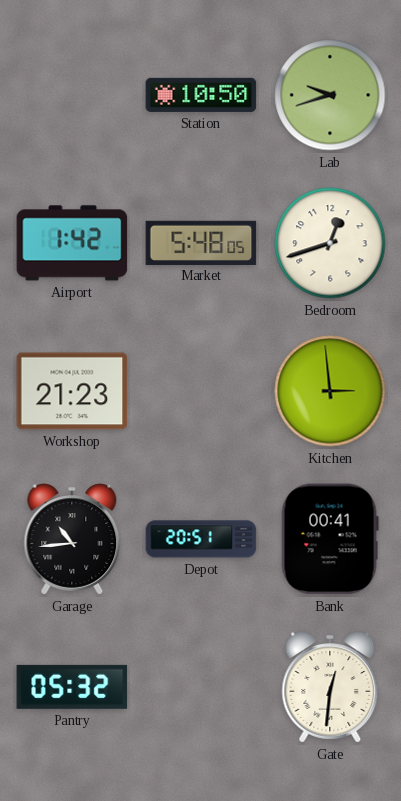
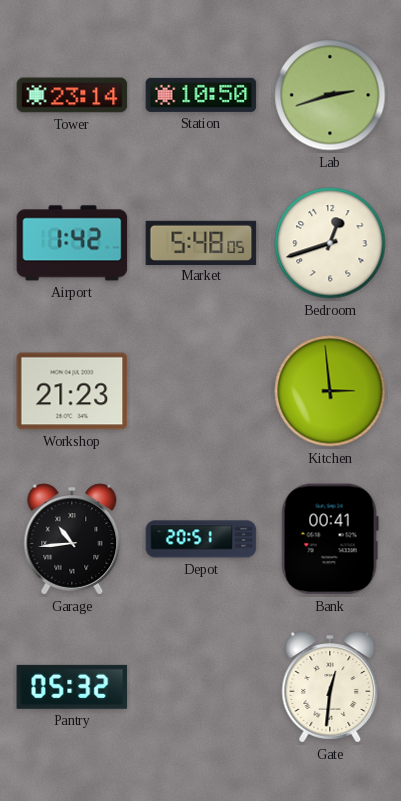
Tower: none -> 23:14 (72, 95)
Lab: 9:42 -> 2:42 (330, 95)
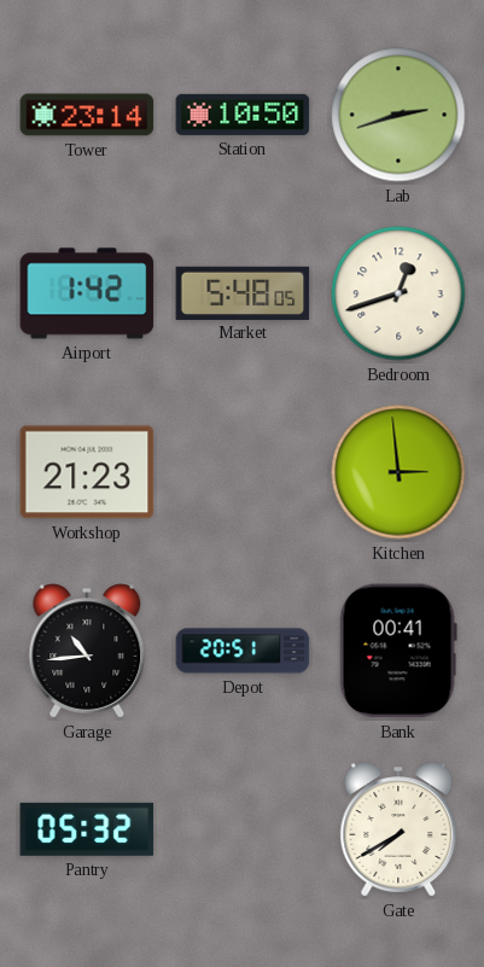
Gate: 12:31 -> 7:40 (398, 829)
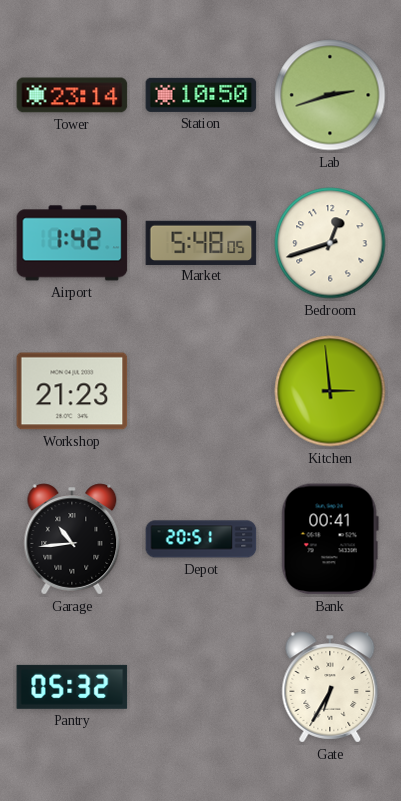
Gate: 7:40 -> 6:35 (330, 687)
